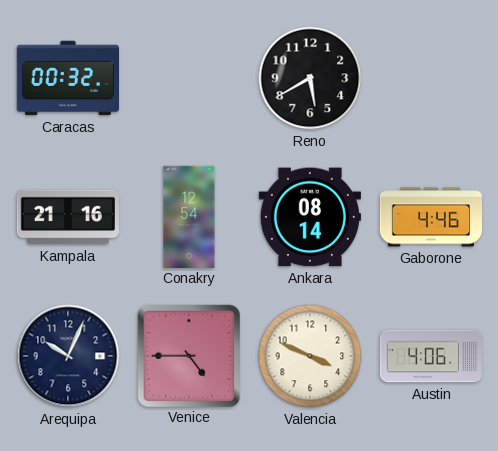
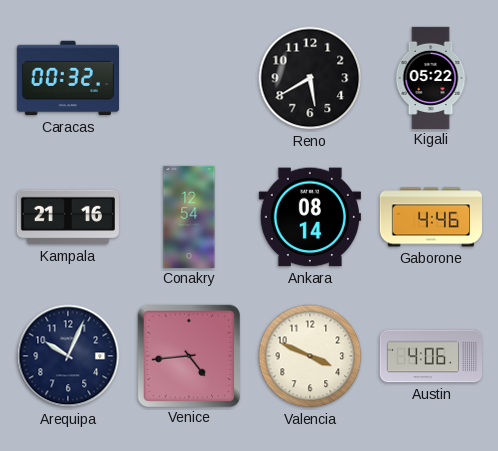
Kigali: none -> 05:22 (431, 77)
Venice: 4:45 -> 4:44 (188, 355)
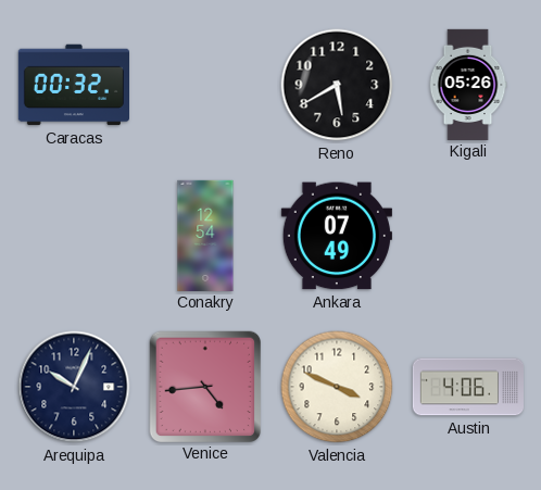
Kigali: 05:22 -> 05:26 (468, 84)
Kampala: 21:16 -> none (68, 217)
Ankara: 08:14 -> 07:49 (337, 236)
Gaborone: 4:46 -> none (430, 217)
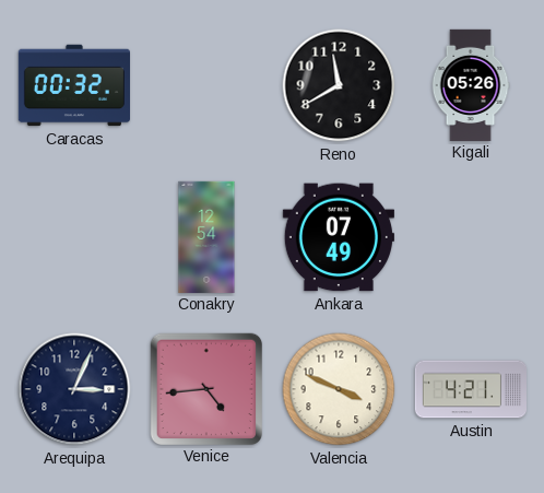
Reno: 5:40 -> 11:40 (339, 85)
Arequipa: 10:04 -> 3:04 (74, 389)
Austin: 4:06 -> 4:21 (470, 389)
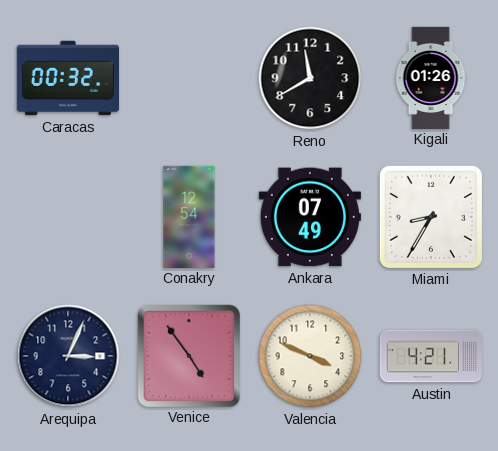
Kigali: 05:26 -> 01:26 (431, 77)
Miami: none -> 8:35 (431, 217)
Venice: 4:44 -> 4:54 (188, 355)
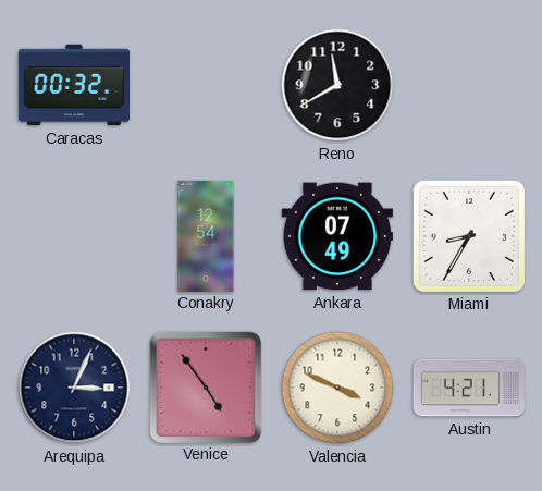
Kigali: 01:26 -> none (431, 77)
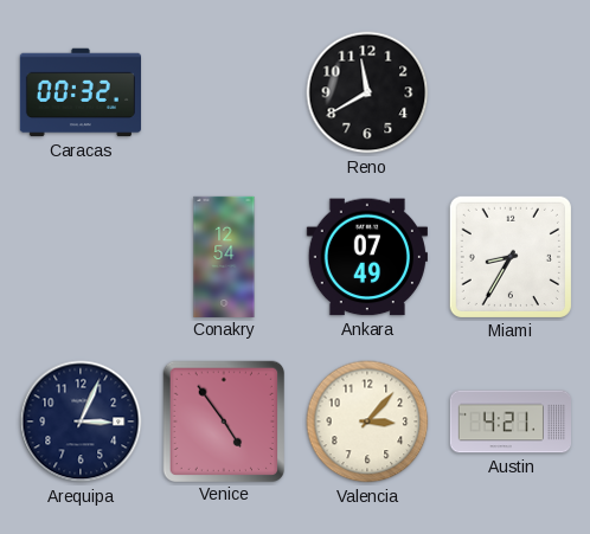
Valencia: 3:49 -> 3:07 (367, 422)
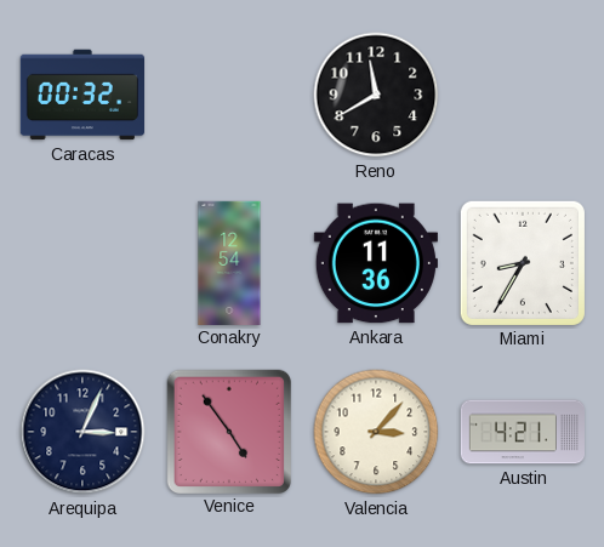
Ankara: 07:49 -> 11:36 (376, 263)
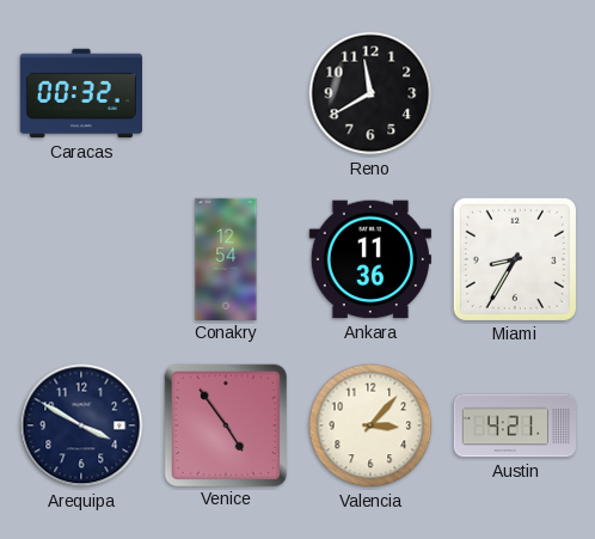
Arequipa: 3:04 -> 3:50 (81, 425)
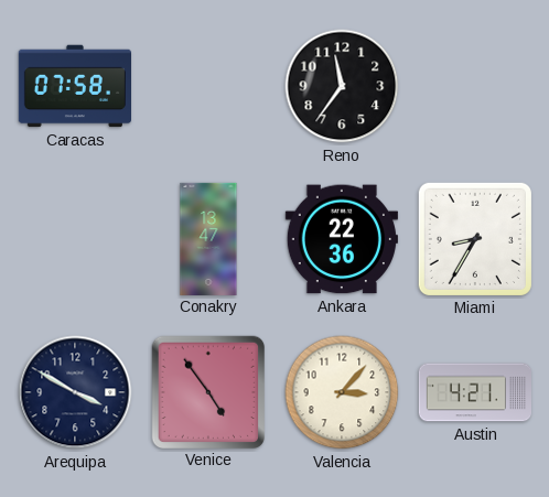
Caracas: 00:32 -> 07:58 (74, 86)
Reno: 11:40 -> 11:36 (342, 86)
Conakry: 12:54 -> 13:47 (208, 238)
Ankara: 11:36 -> 22:36 (342, 239)
